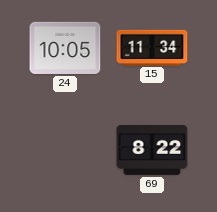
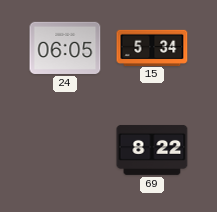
24: 10:05 -> 06:05 (65, 48)
15: 11:34 -> 5:34 (152, 47)
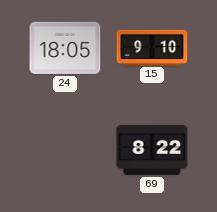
24: 06:05 -> 18:05 (65, 48)
15: 5:34 -> 9:10 (152, 47)
